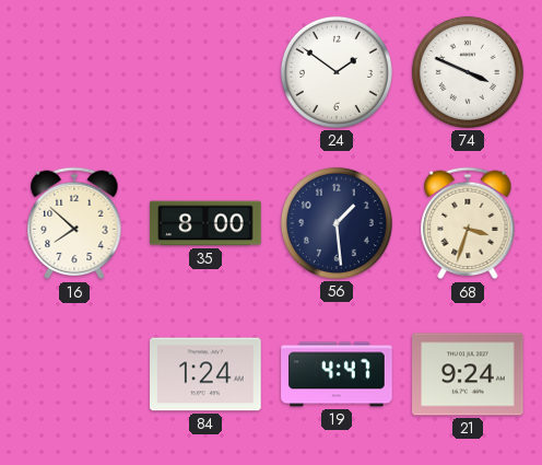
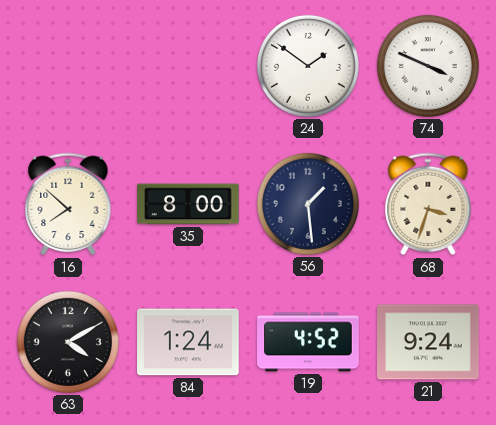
63: none -> 4:10 (68, 342)
19: 4:47 -> 4:52 (308, 342)
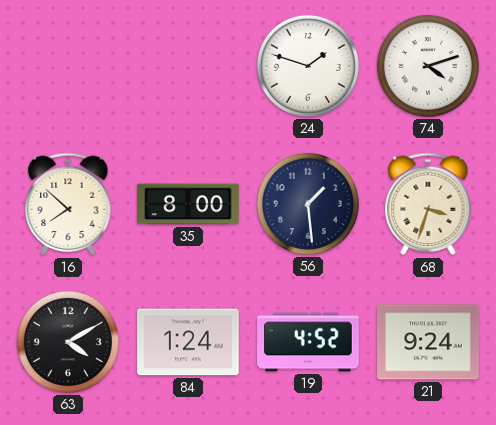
24: 1:51 -> 1:48 (308, 66)
74: 3:49 -> 4:12 (428, 66)
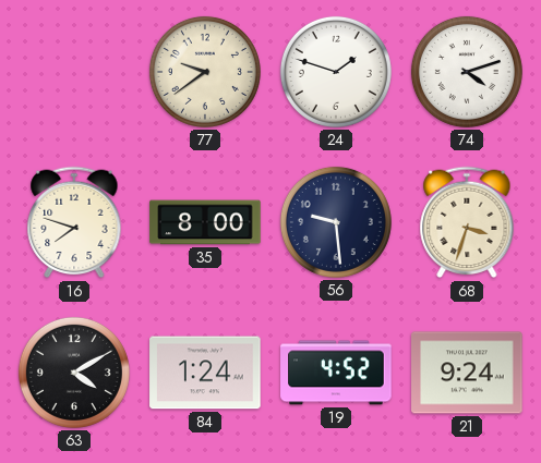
77: none -> 9:39 (205, 72)
16: 7:52 -> 7:48 (74, 222)
56: 1:29 -> 9:29 (336, 222)
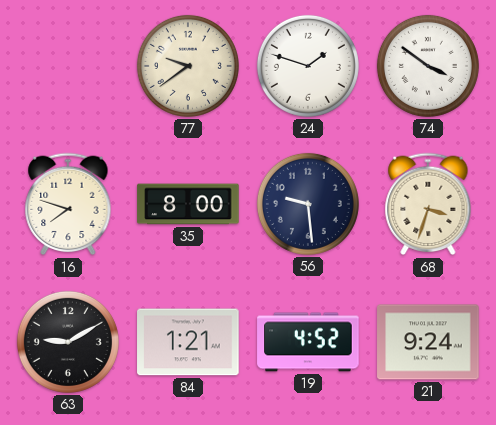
74: 4:12 -> 3:51 (428, 66)
63: 4:10 -> 9:10 (68, 342)
84: 1:24 -> 1:21 (188, 342)
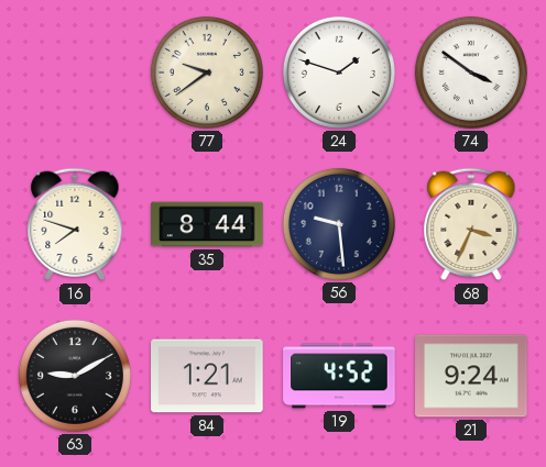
35: 8:00 -> 8:44 (207, 224)
68: 3:33 -> 3:34 (471, 224)
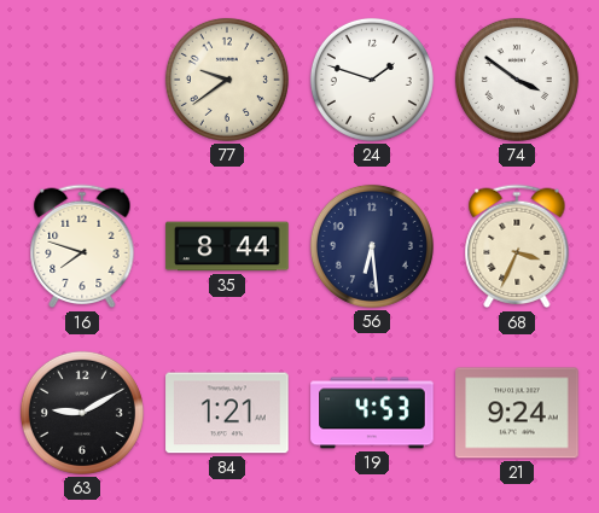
56: 9:29 -> 6:29 (372, 246)
19: 4:52 -> 4:53 (372, 413)
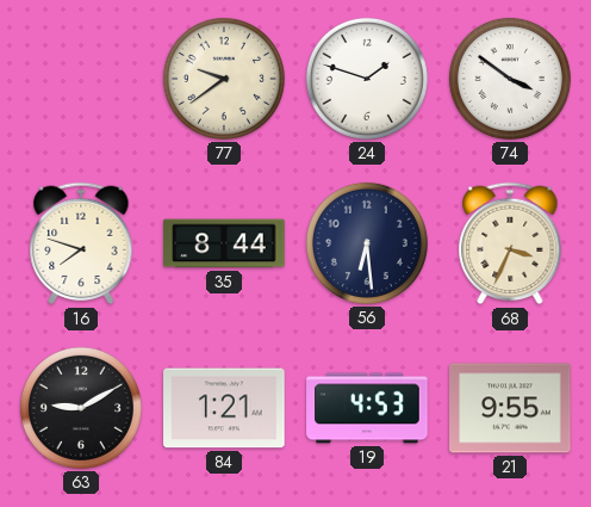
21: 9:24 -> 9:55 (510, 408)
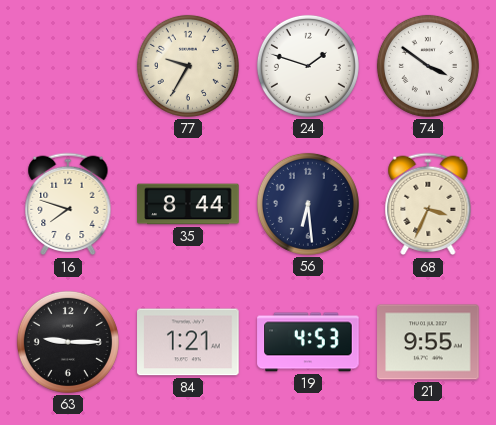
77: 9:39 -> 9:35 (188, 66)
63: 9:10 -> 9:15 (68, 342)
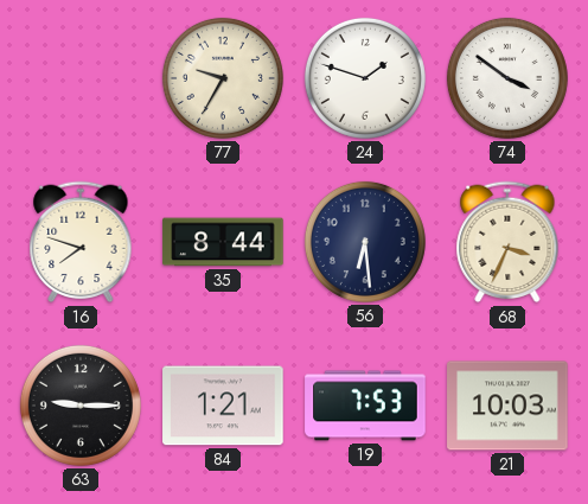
19: 4:53 -> 7:53 (365, 406)
21: 9:55 -> 10:03 (507, 406)
